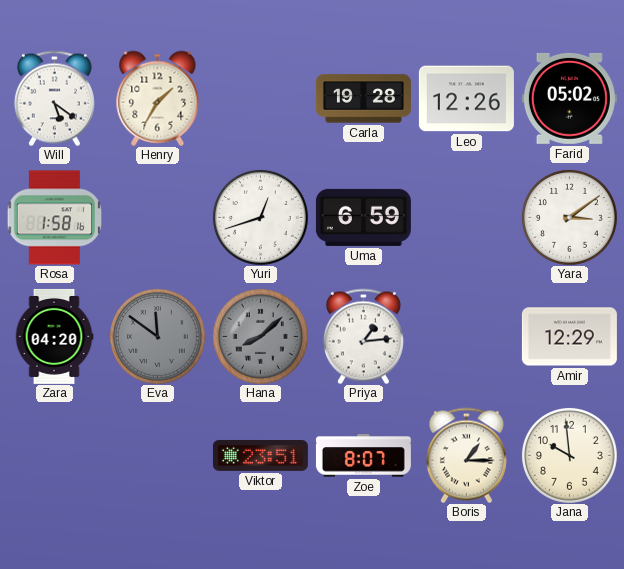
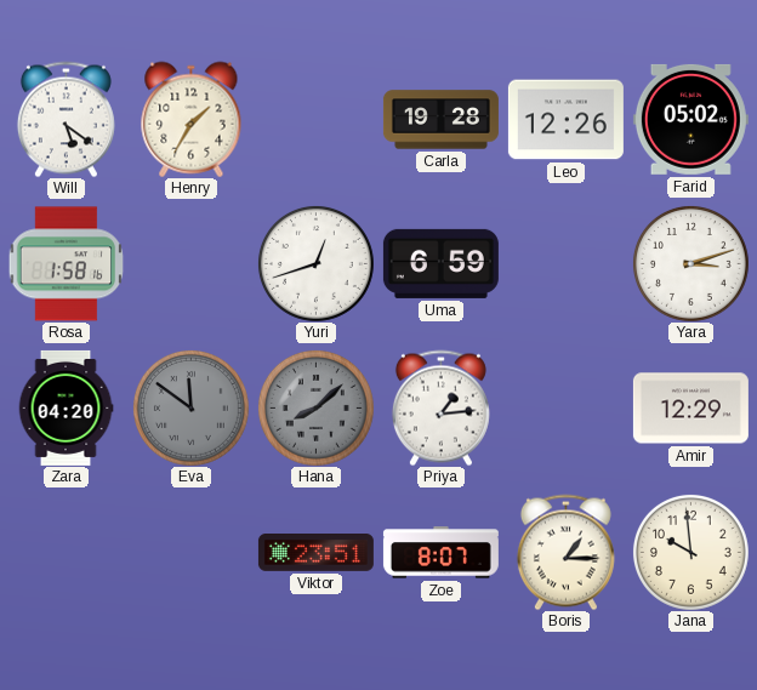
Yara: 3:09 -> 3:12 (690, 263)
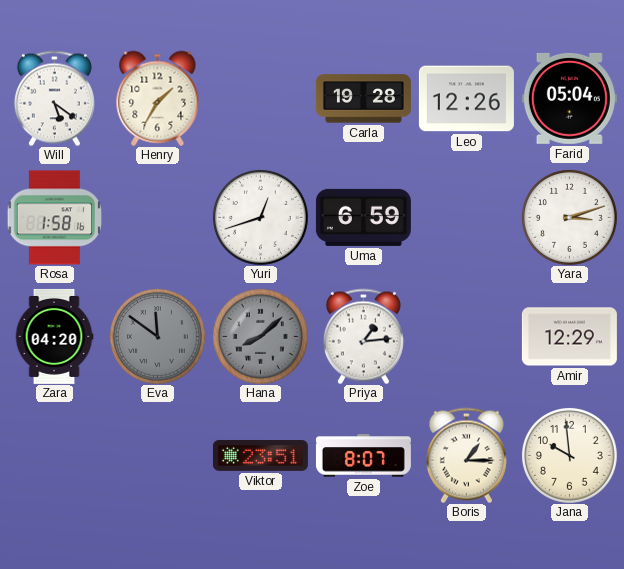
Farid: 05:02 -> 05:04 (569, 98)
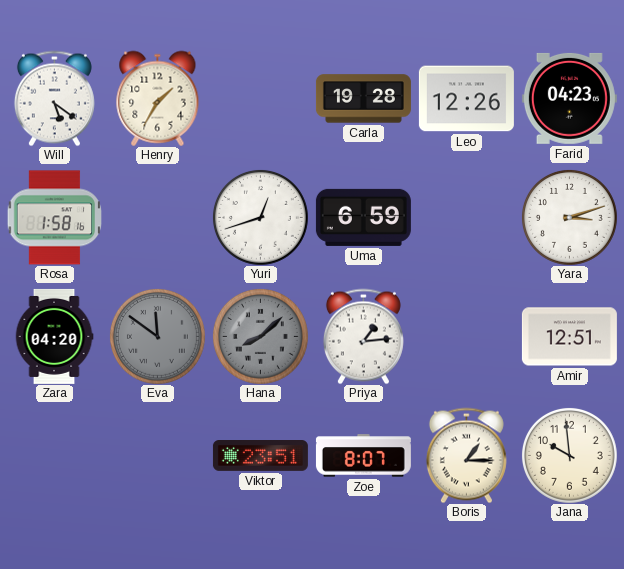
Farid: 05:04 -> 04:23 (569, 98)
Amir: 12:29 -> 12:51 (569, 337)
